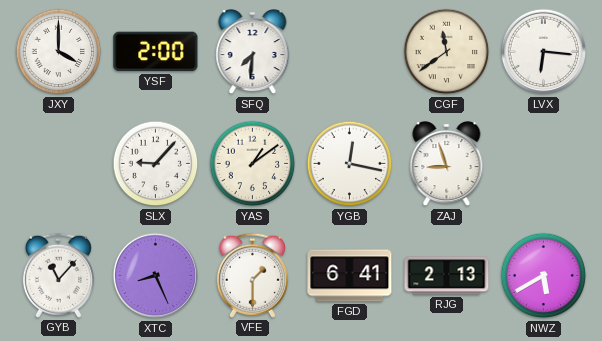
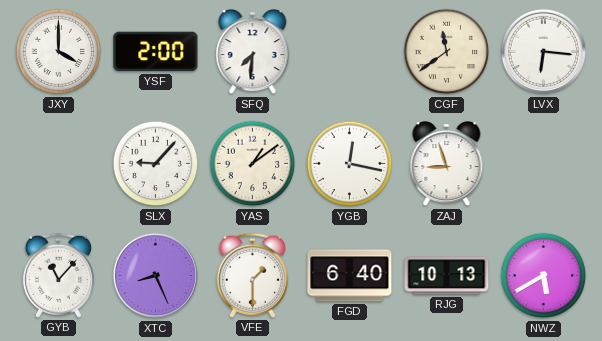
FGD: 6:41 -> 6:40 (350, 276)
RJG: 2:13 -> 10:13 (447, 276)
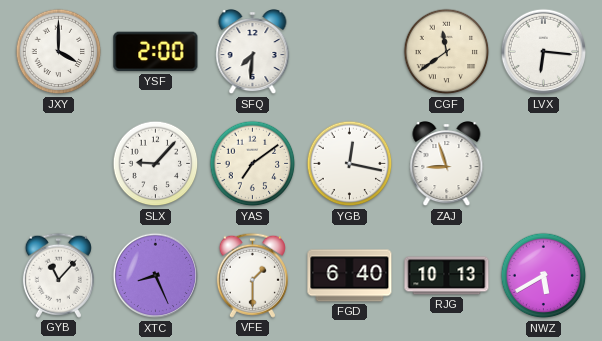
YAS: 1:09 -> 7:09 (253, 164)
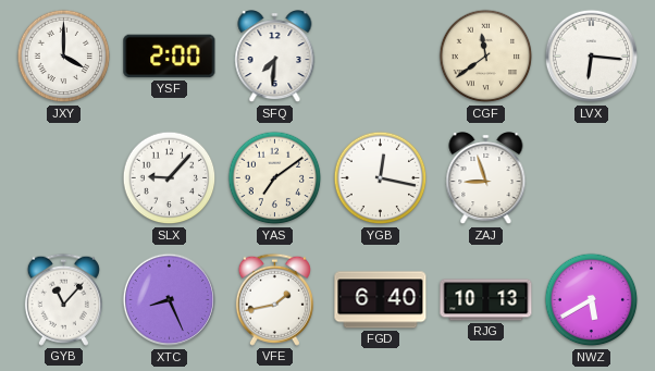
VFE: 1:30 -> 1:43 (274, 299)
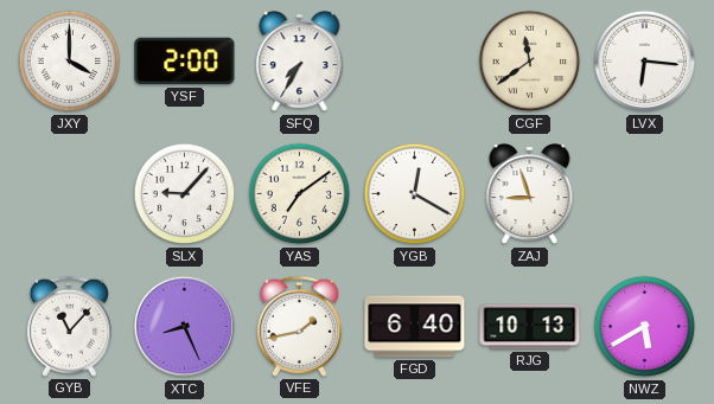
SFQ: 7:31 -> 7:35 (300, 63)
YGB: 12:17 -> 12:20 (415, 194)
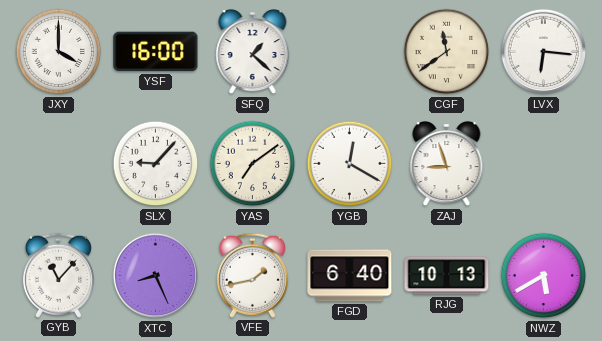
YSF: 2:00 -> 16:00 (156, 52)
SFQ: 7:35 -> 1:22 (253, 53)
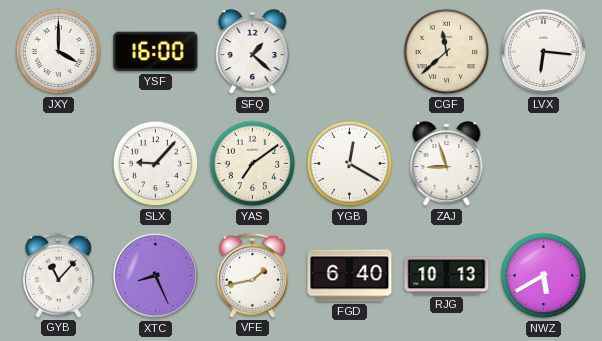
CGF: 11:39 -> 11:38 (447, 52)
